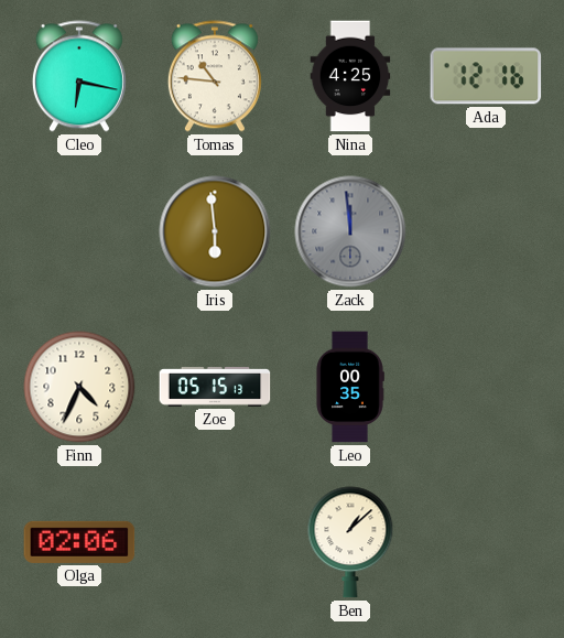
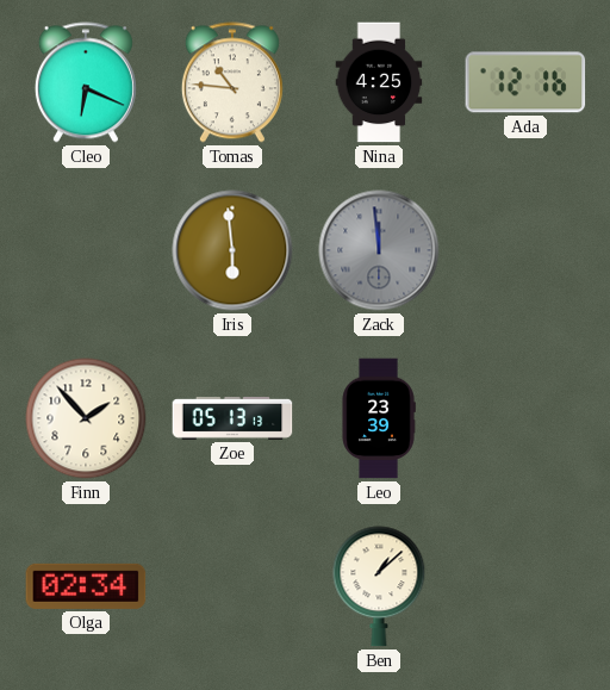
Cleo: 6:17 -> 6:19 (86, 82)
Finn: 4:34 -> 1:53 (86, 418)
Zoe: 05:15 -> 05:13 (232, 418)
Leo: 00:35 -> 23:39 (379, 418)
Olga: 02:06 -> 02:34 (86, 586)
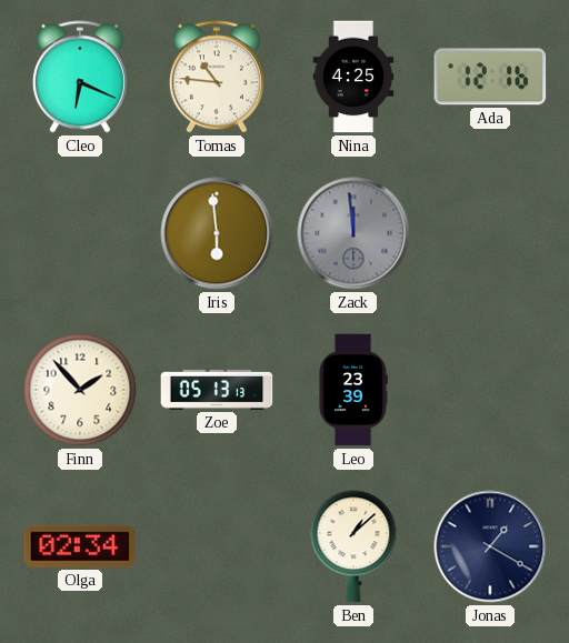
Jonas: none -> 1:20 (490, 546)
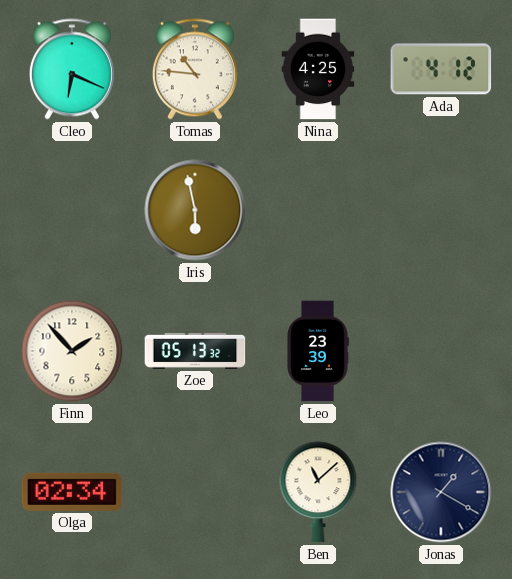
Ada: 12:16 -> 4:12 (441, 69)
Iris: 5:59 -> 5:58 (195, 210)
Zack: 11:59 -> none (353, 233)
Zoe: 05:13:13 -> 05:13:32 (195, 351)
Ben: 1:08 -> 11:08 (318, 492)
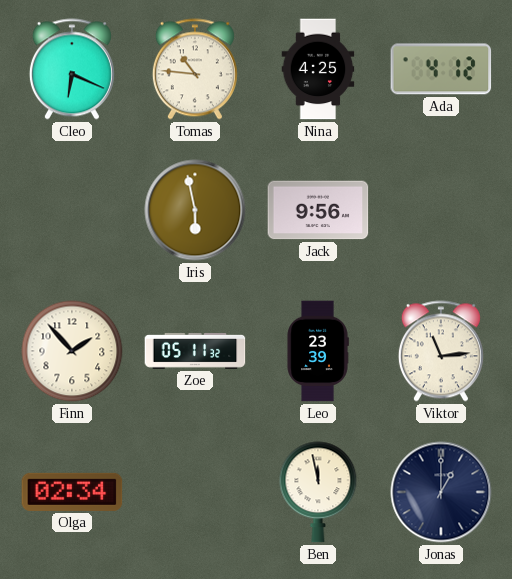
Jack: none -> 9:56 (318, 210)
Zoe: 05:13 -> 05:11 (195, 351)
Viktor: none -> 11:14 (441, 351)
Ben: 11:08 -> 11:58 (318, 492)
Jonas: 1:20 -> 1:00 (441, 492)
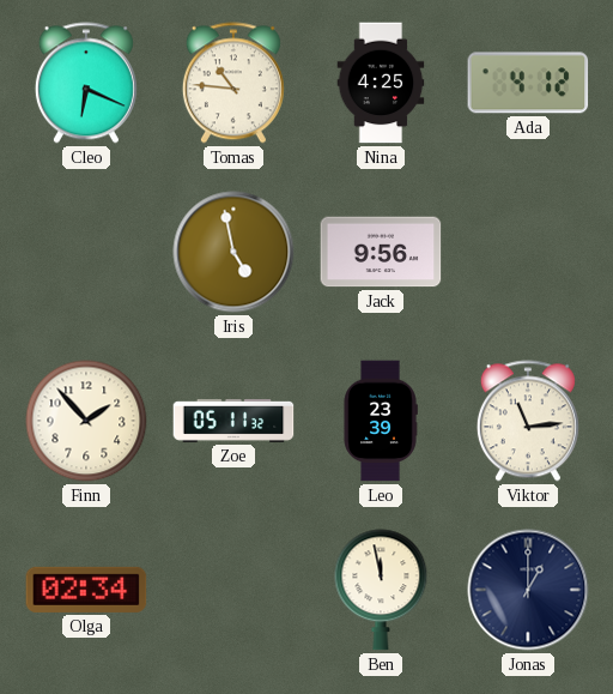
Iris: 5:58 -> 4:58 (233, 252)
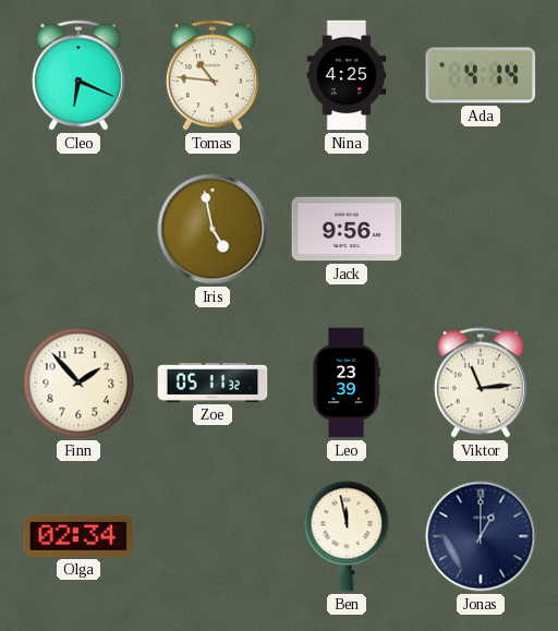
Ada: 4:12 -> 4:14 (481, 75)
